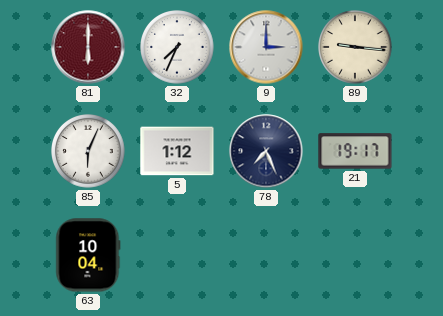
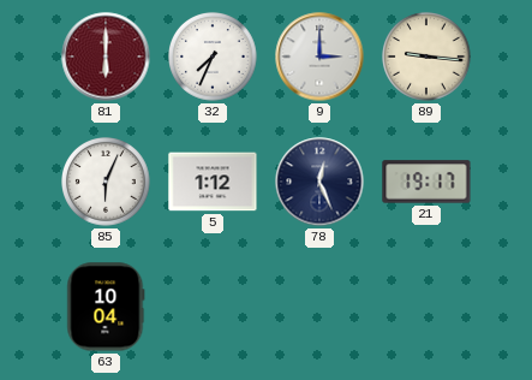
78: 7:26 -> 12:26 (319, 182)
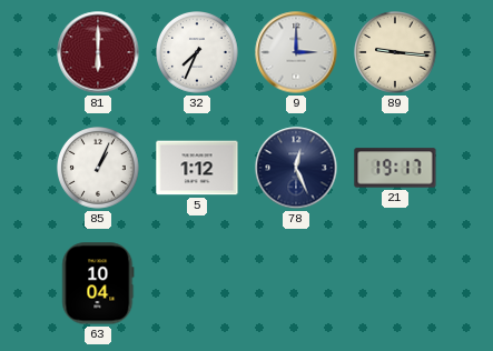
85: 6:04 -> 1:04 (99, 169)
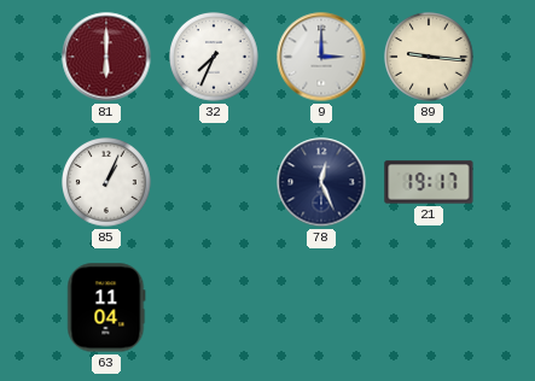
5: 1:12 -> none (197, 168)
63: 10:04 -> 11:04 (106, 307)
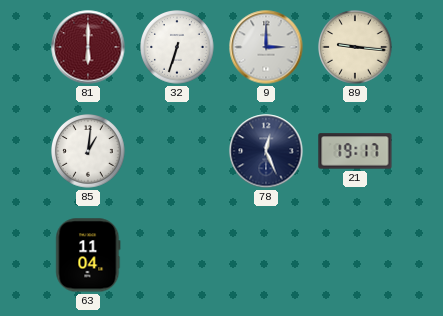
32: 7:34 -> 6:33 (178, 48)
85: 1:04 -> 1:01 (89, 152)
